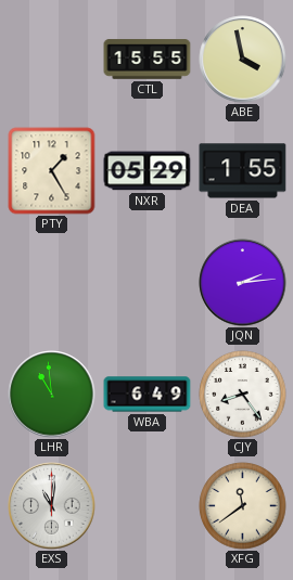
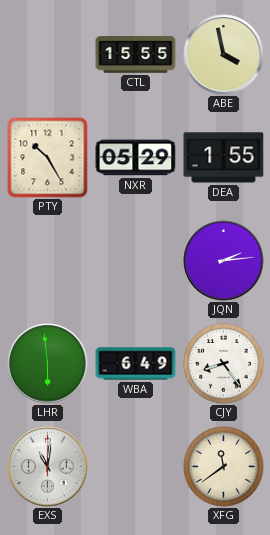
PTY: 1:25 -> 10:25 (48, 158)
LHR: 10:59 -> 5:59 (48, 364)
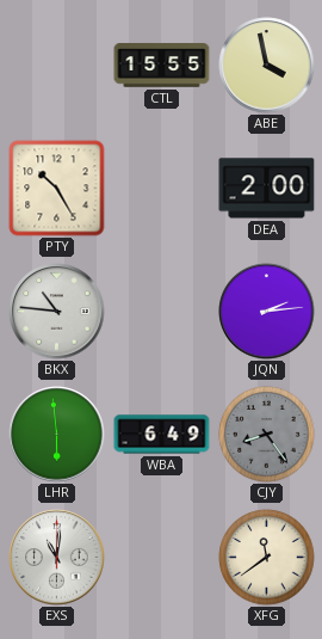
NXR: 05:29 -> none (136, 158)
DEA: 1:55 -> 2:00 (267, 189)
BKX: none -> 10:46 (57, 312)
CJY dial: white -> grey (267, 435)
